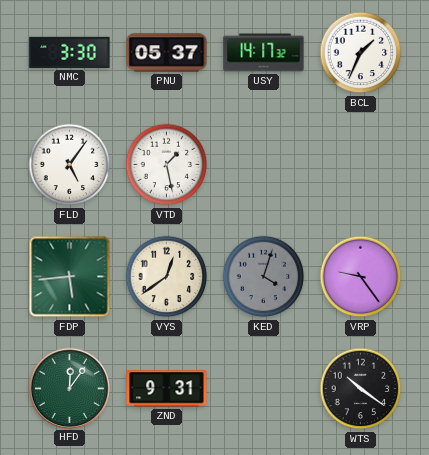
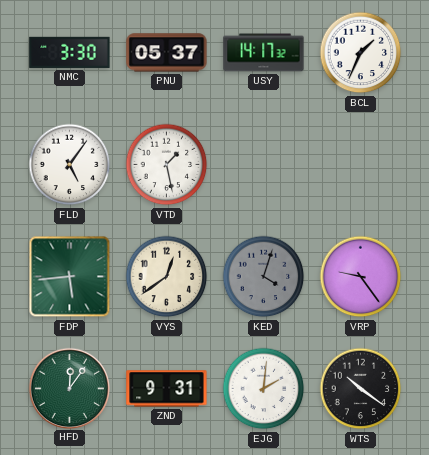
EJG: none -> 2:01 (264, 389)
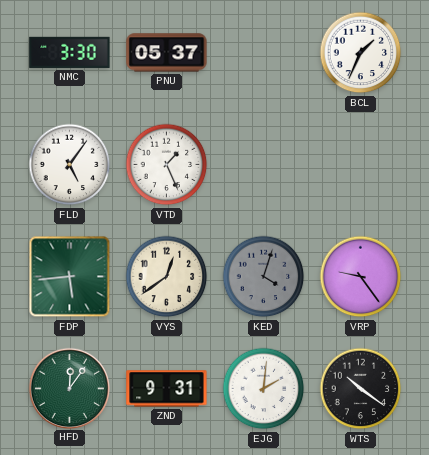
USY: 14:17 -> none (264, 53)
VTD: 1:28 -> 1:26 (167, 165)
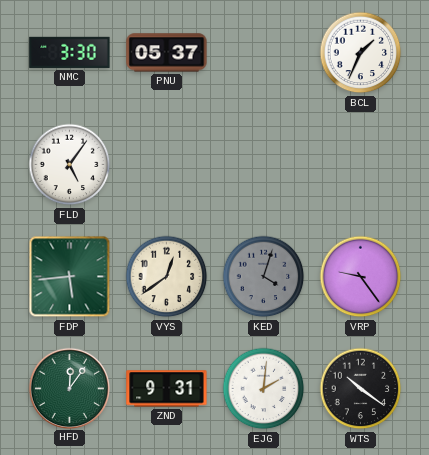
VTD: 1:26 -> none (167, 165)
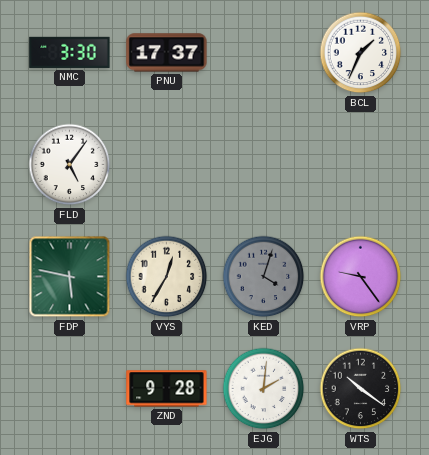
PNU: 05:37 -> 17:37 (167, 53)
FDP: 5:44 -> 5:47 (70, 277)
VYS: 12:39 -> 12:35 (167, 277)
HFD: 12:06 -> none (69, 388)
ZND: 9:31 -> 9:28 (167, 389)
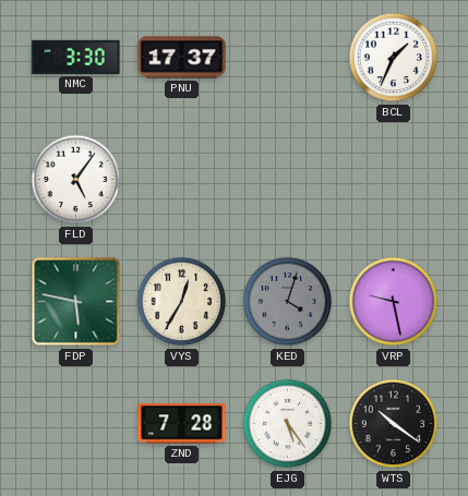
VRP: 9:24 -> 9:28 (394, 302)
ZND: 9:28 -> 7:28 (182, 424)
EJG: 2:01 -> 5:24 (288, 424)
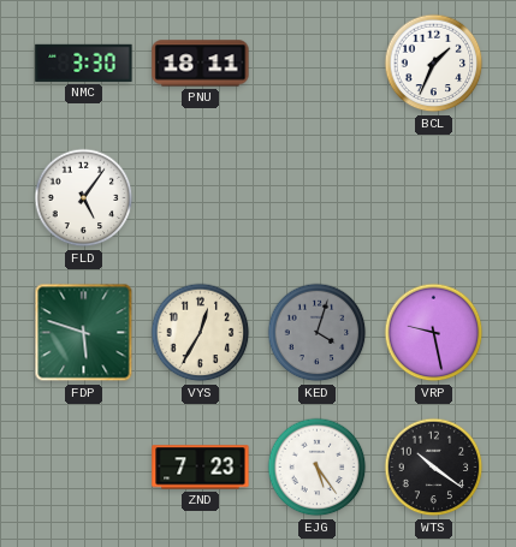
PNU: 17:37 -> 18:11 (201, 64)
FDP: 5:47 -> 5:48 (84, 333)
ZND: 7:28 -> 7:23 (201, 468)
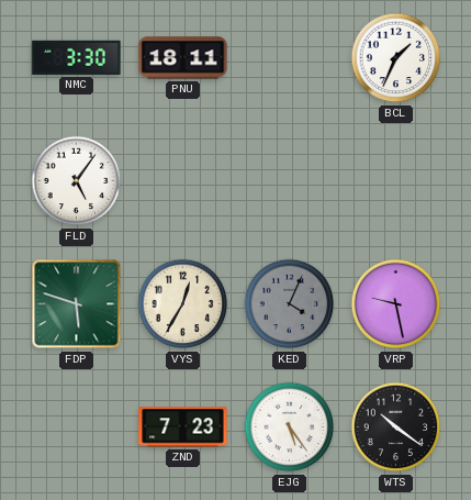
KED: 4:03 -> 4:04 (290, 304)
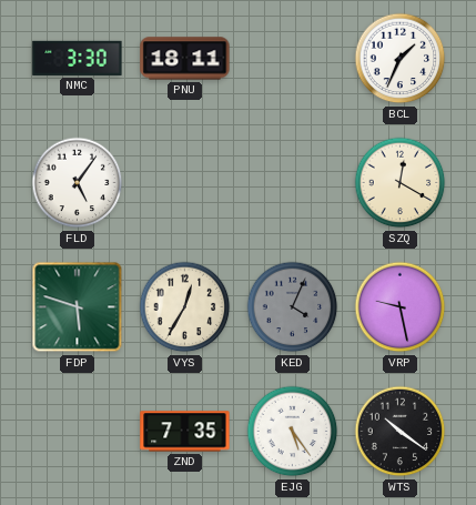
SZQ: none -> 12:20 (401, 183)
ZND: 7:23 -> 7:35 (185, 432)
